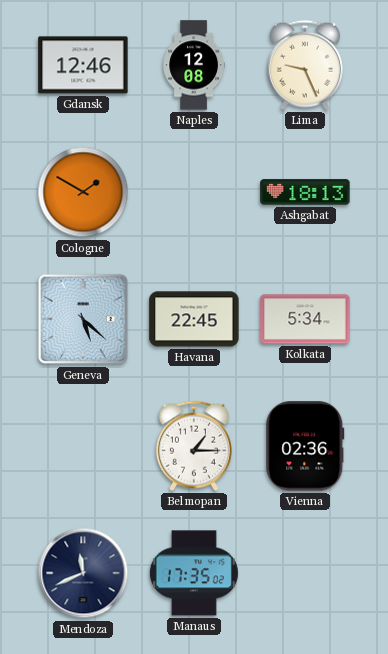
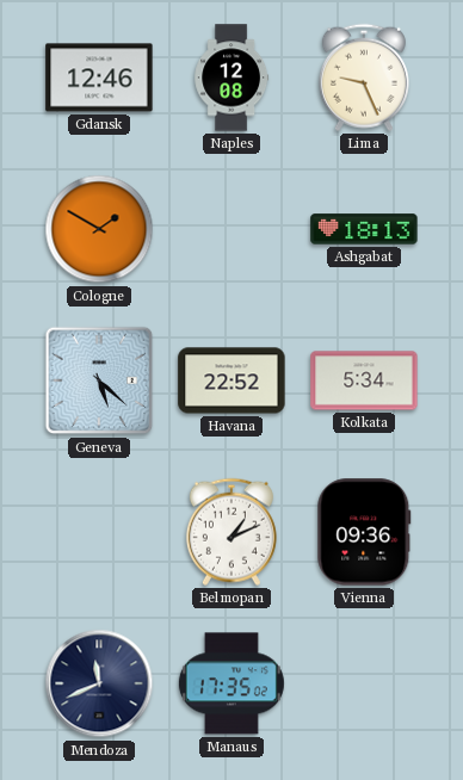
Havana: 22:45 -> 22:52 (231, 380)
Belmopan: 1:15 -> 1:11 (231, 532)
Vienna: 02:36 -> 09:36 (364, 532)
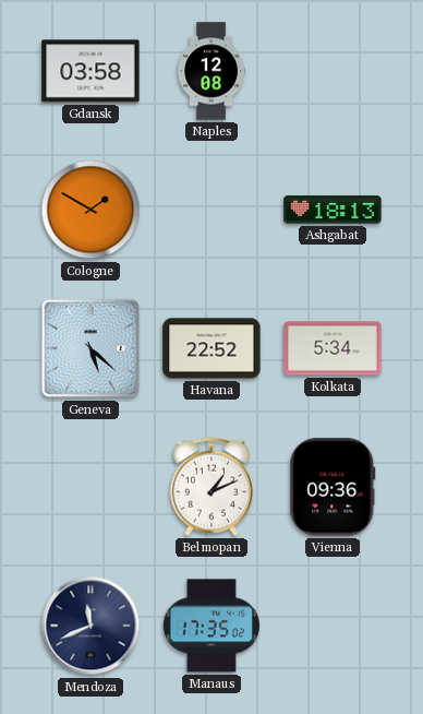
Gdansk: 12:46 -> 03:58 (90, 71)
Lima: 9:26 -> none (364, 78)
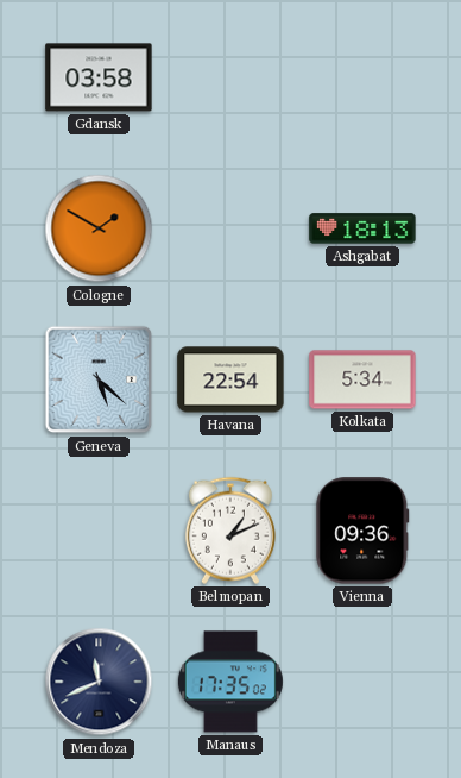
Naples: 12:08 -> none (211, 71)
Havana: 22:52 -> 22:54 (230, 379)
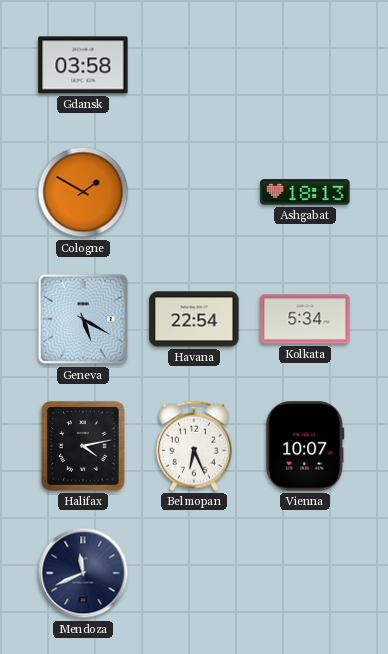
Geneva: 5:22 -> 5:20 (83, 319)
Halifax: none -> 4:13 (83, 446)
Belmopan: 1:11 -> 6:26 (194, 446)
Vienna: 09:36 -> 10:07 (305, 446)
Manaus: 17:35 -> none (230, 682)
